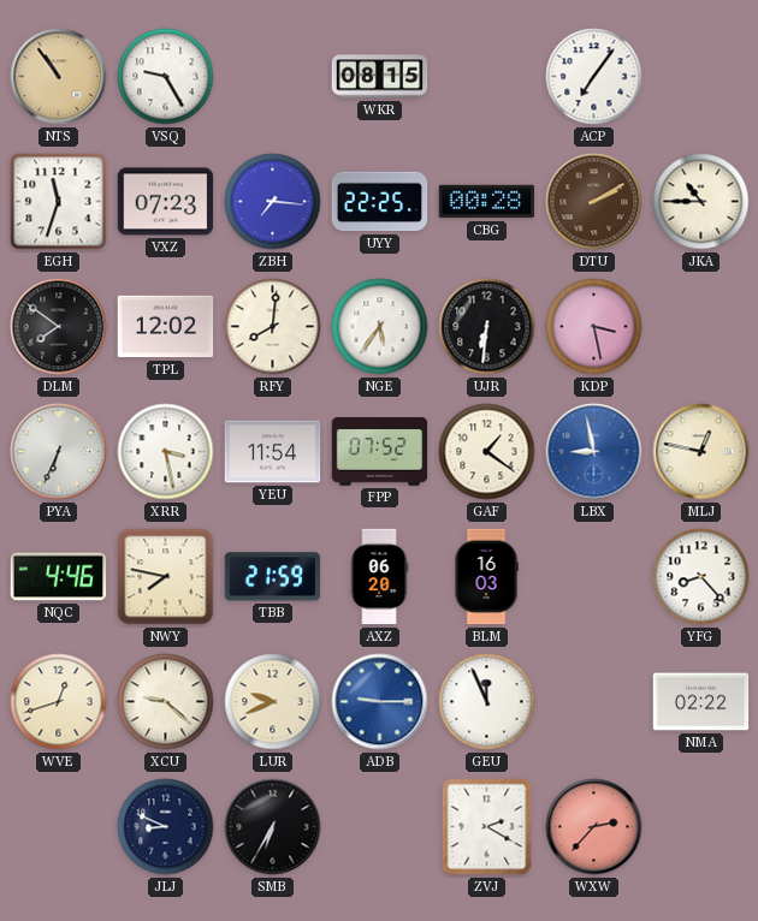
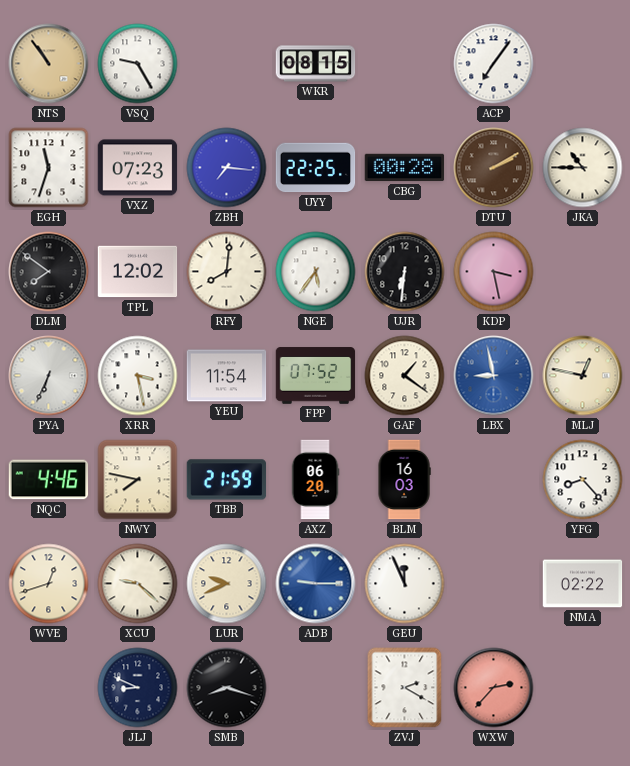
SMB: 6:35 -> 8:18 (227, 688)
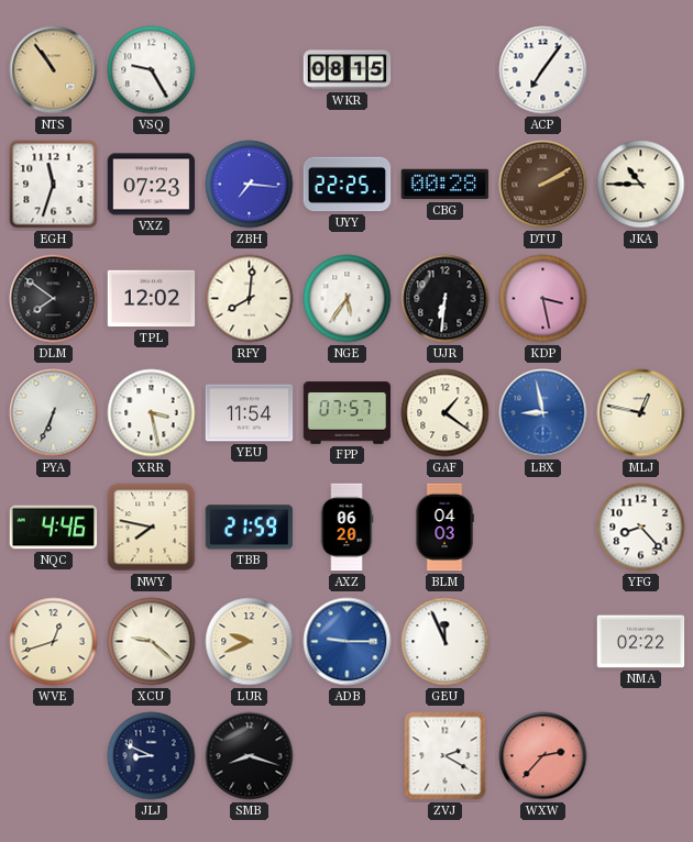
FPP: 07:52 -> 07:57 (348, 413)
BLM: 16:03 -> 04:03 (444, 528)
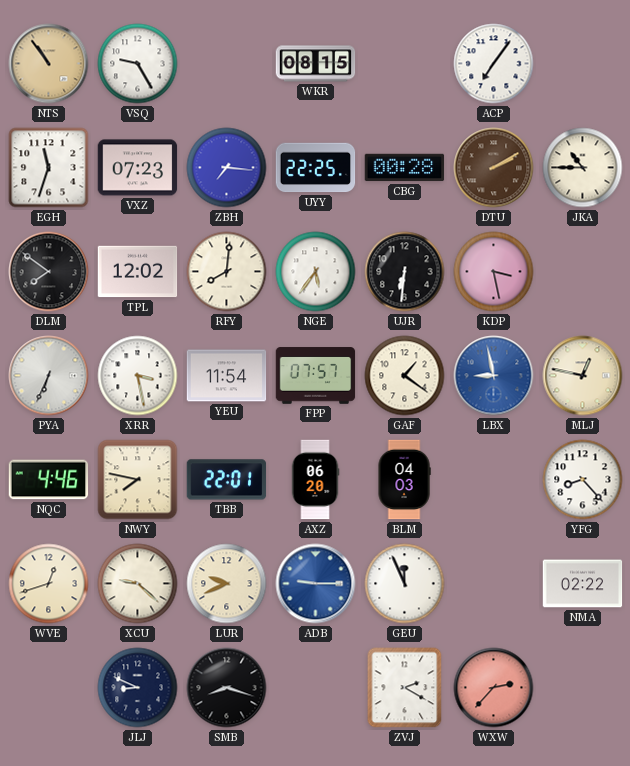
TBB: 21:59 -> 22:01 (227, 480)
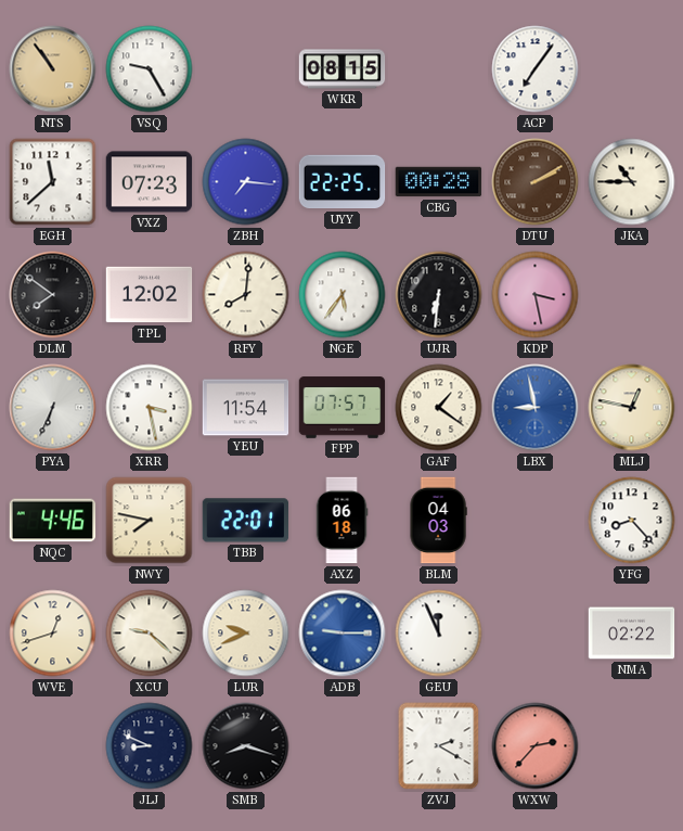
EGH: 11:33 -> 11:38 (53, 182)
AXZ: 06:20 -> 06:18 (341, 521)
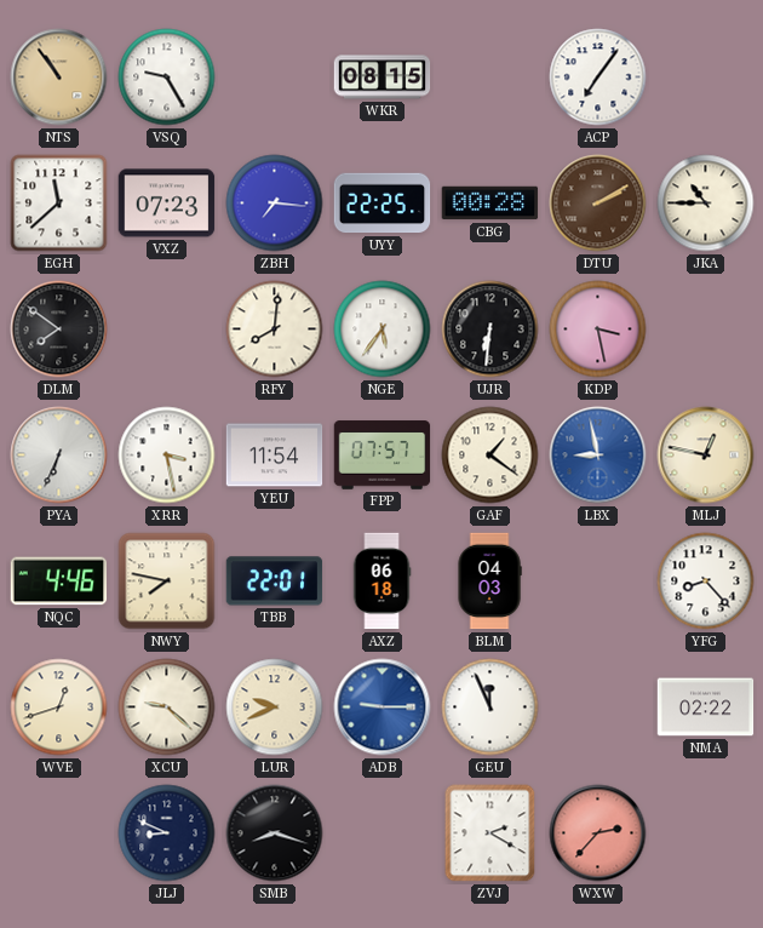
TPL: 12:02 -> none (150, 295)
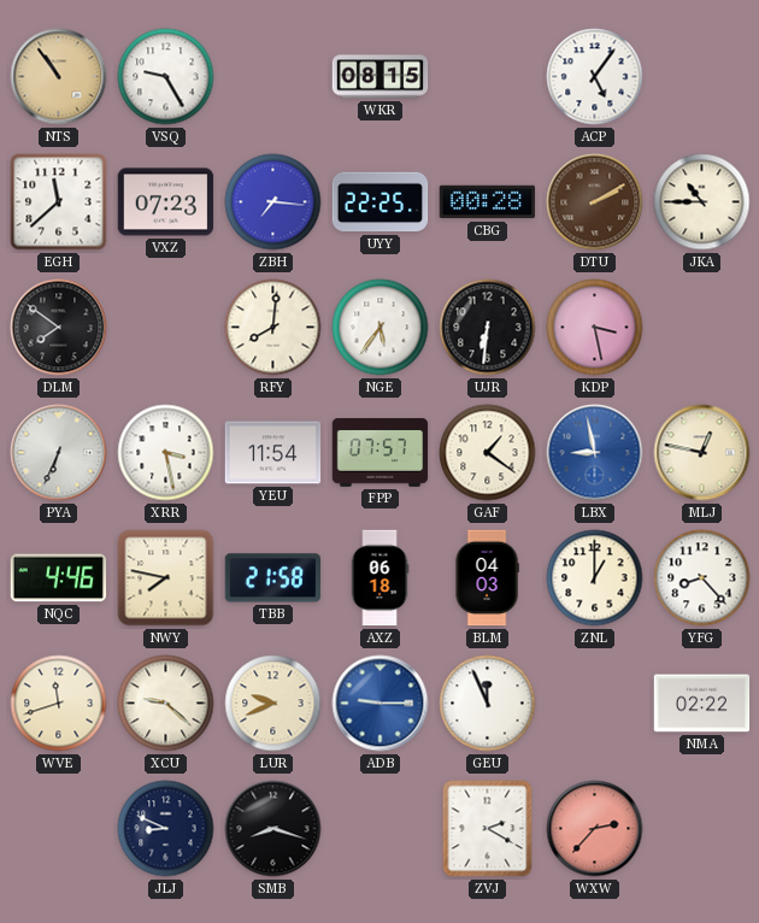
ACP: 7:06 -> 5:06 (595, 77)
TBB: 22:01 -> 21:58 (273, 578)
ZNL: none -> 1:00 (595, 578)
WVE: 12:42 -> 11:42 (59, 704)
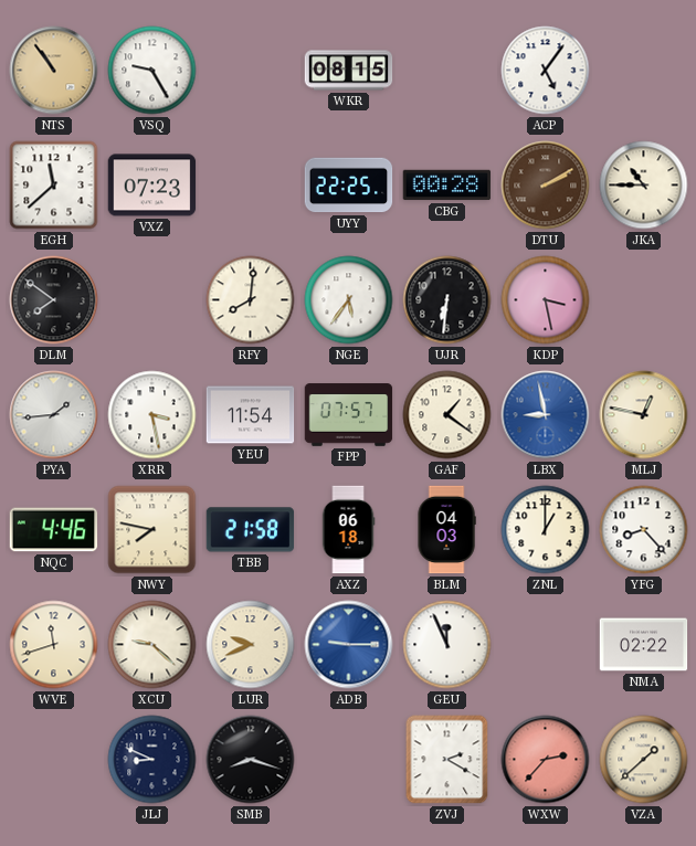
ZBH: 7:16 -> none (273, 202)
PYA: 6:34 -> 1:44 (54, 415)
VZA: none -> 1:38 (644, 760)
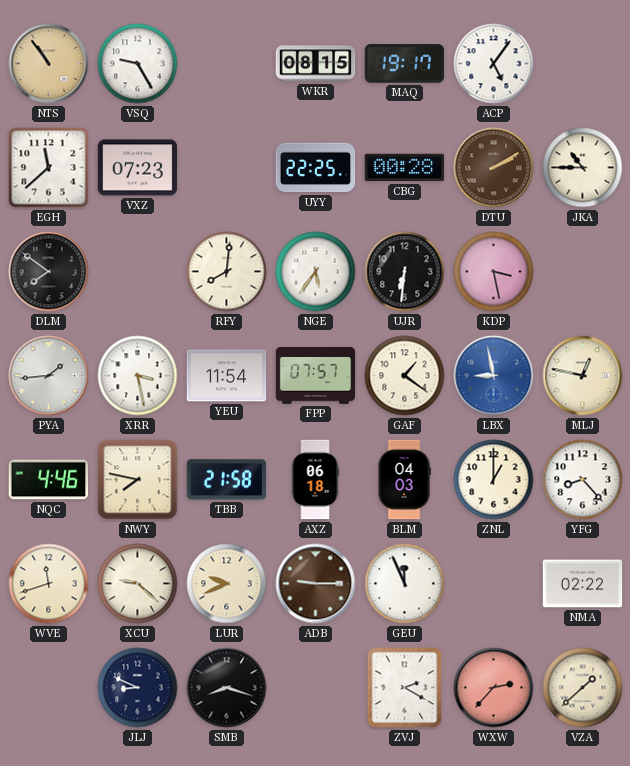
MAQ: none -> 19:17 (405, 64)
ADB dial: blue -> brown (316, 584)
